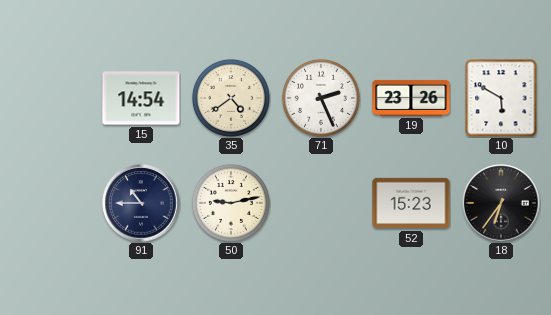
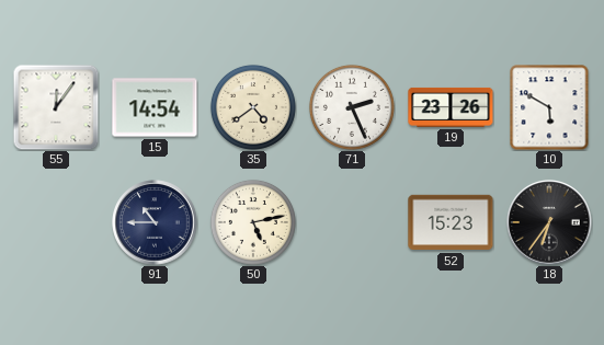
55: none -> 12:06 (56, 107)
50: 9:13 -> 5:13 (253, 222)
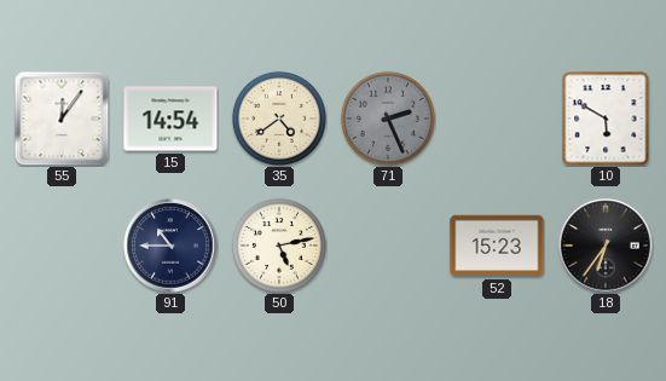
71 dial: white -> grey (388, 119)
19: 23:26 -> none (451, 107)
